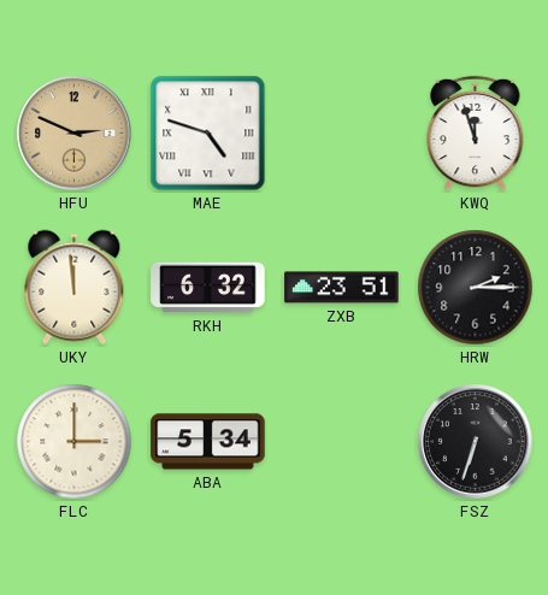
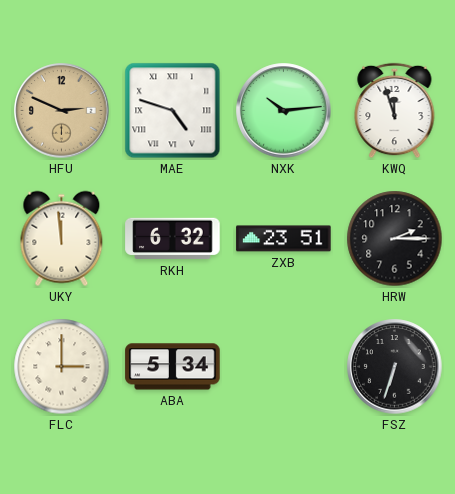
NXK: none -> 10:14 (284, 111)
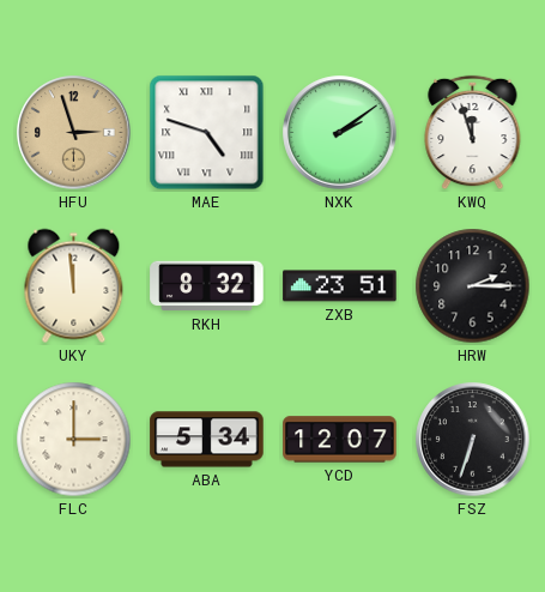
HFU: 2:49 -> 2:57 (74, 133)
NXK: 10:14 -> 2:09 (340, 133)
RKH: 6:32 -> 8:32 (207, 286)
YCD: none -> 12:07 (340, 440)
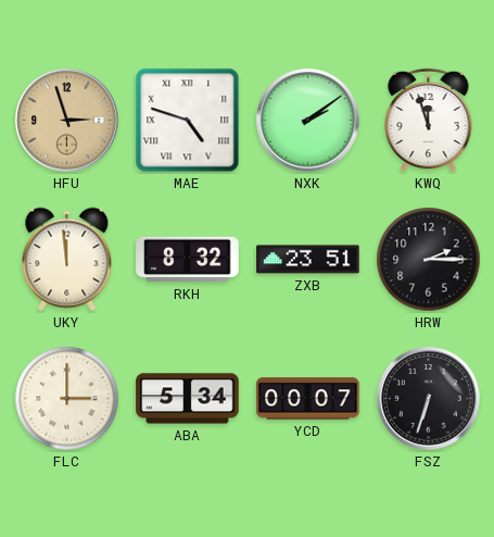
YCD: 12:07 -> 00:07 (308, 399)
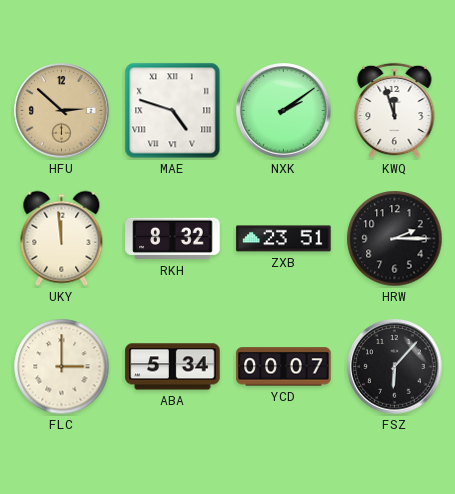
HFU: 2:57 -> 2:52 (62, 111)
FSZ: 6:33 -> 6:07 (395, 367)
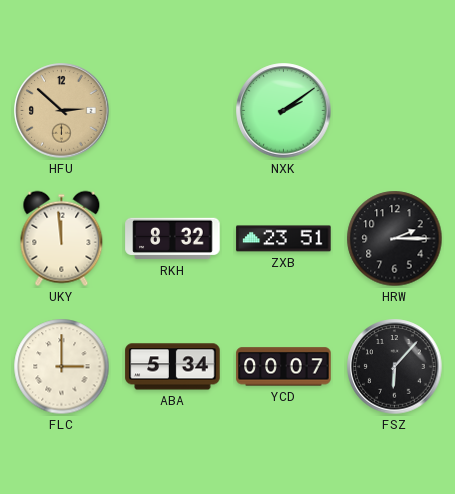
MAE: 4:48 -> none (173, 111)
KWQ: 11:57 -> none (395, 111)
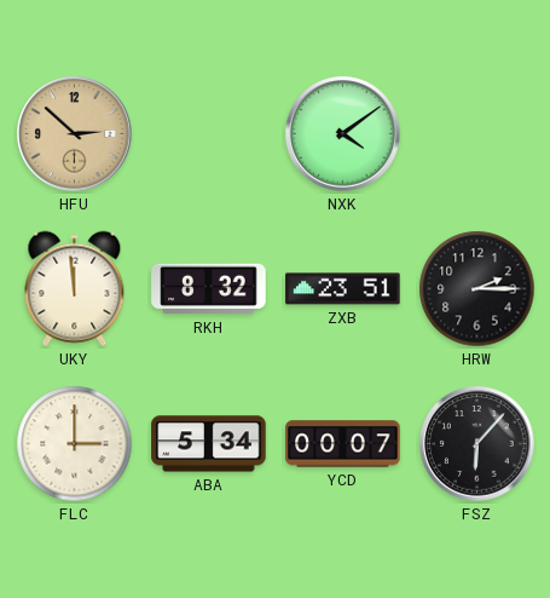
NXK: 2:09 -> 4:09 (343, 134)
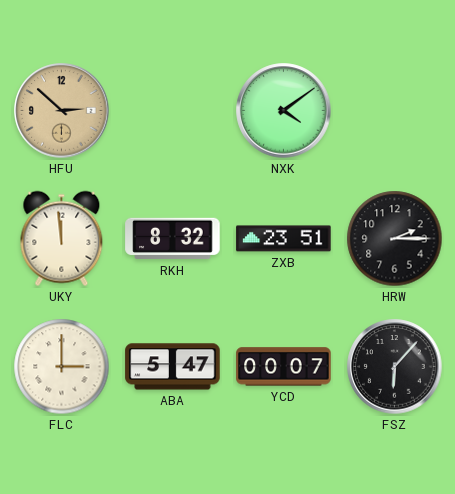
ABA: 5:34 -> 5:47 (173, 367)
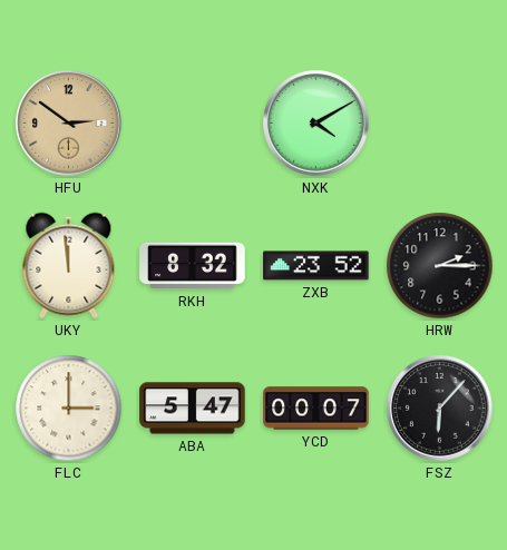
HFU: 2:52 -> 2:51 (69, 124)
NXK: 4:09 -> 4:10 (316, 124)
ZXB: 23:51 -> 23:52 (316, 266)
